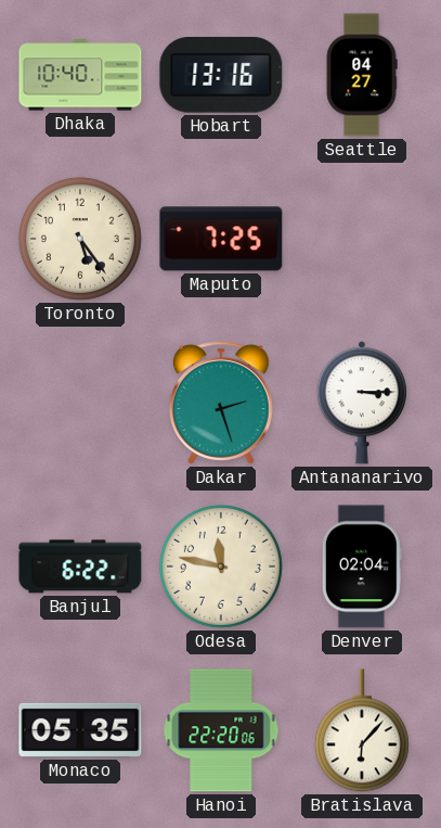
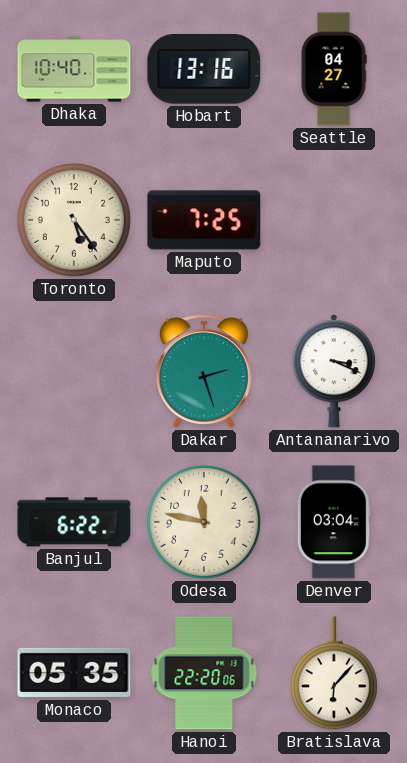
Antananarivo: 3:15 -> 3:19 (334, 371)
Denver: 02:04 -> 03:04 (334, 522)
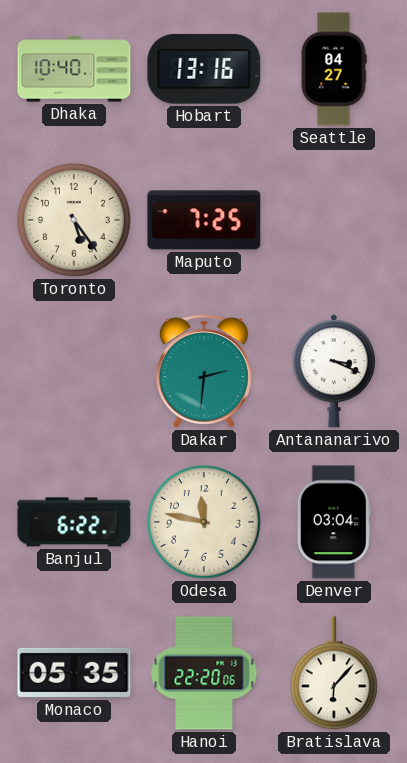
Dakar: 2:27 -> 2:31 (204, 371)
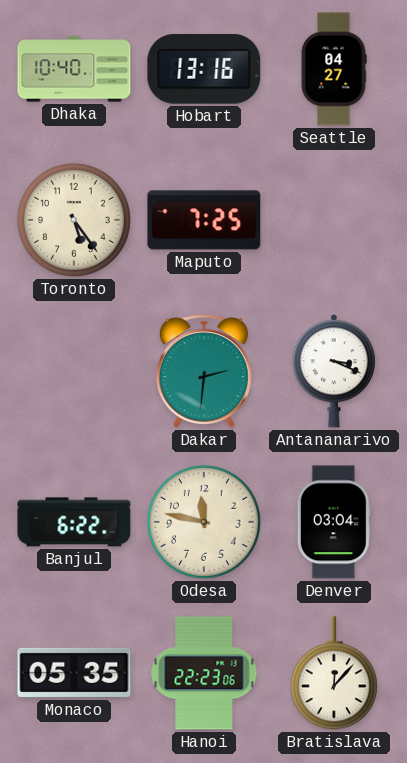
Hanoi: 22:20 -> 22:23 (204, 673)
Bratislava: 6:07 -> 12:07 (334, 673)
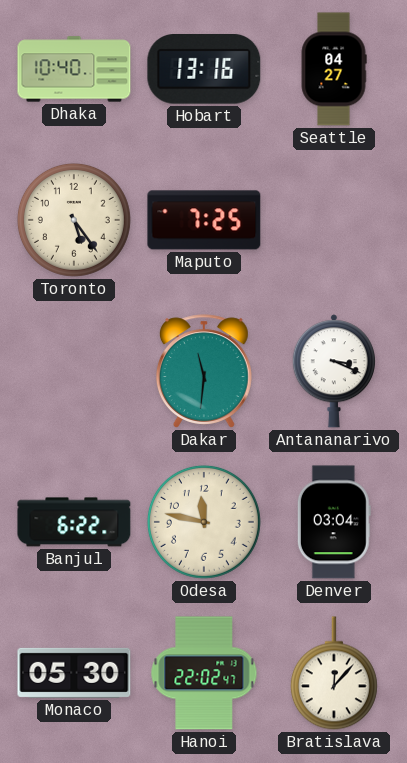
Dakar: 2:31 -> 11:31 (204, 371)
Monaco: 05:35 -> 05:30 (74, 673)
Hanoi: 22:23 -> 22:02 (204, 673)
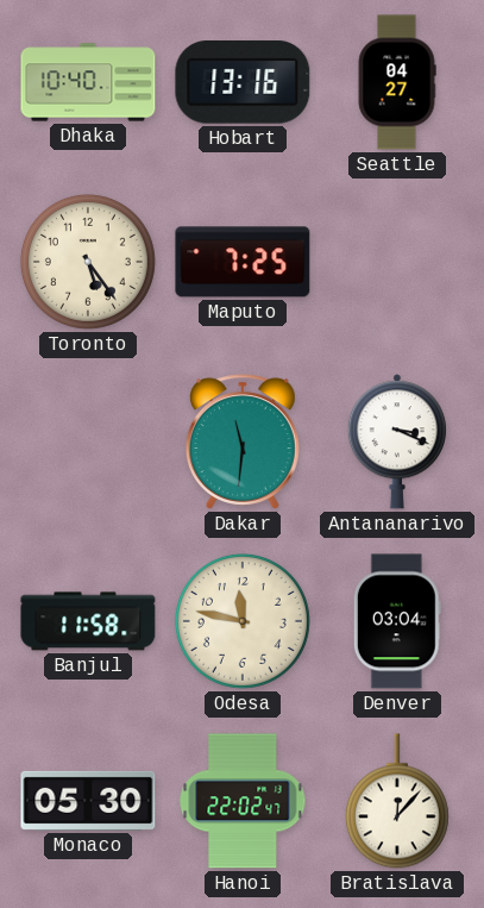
Banjul: 6:22 -> 11:58 (88, 621)
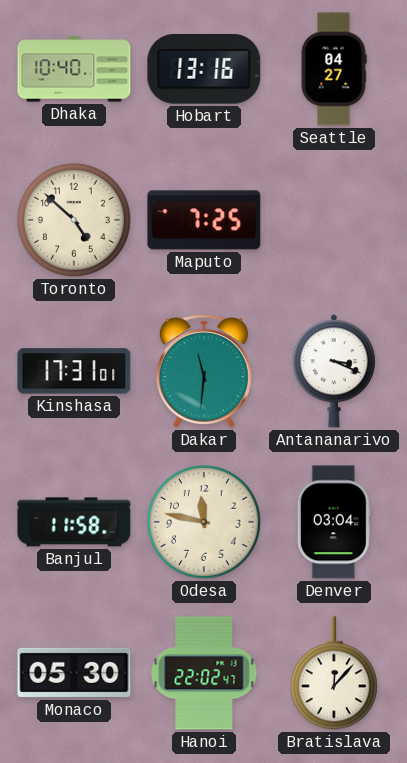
Toronto: 5:24 -> 4:52 (74, 220)
Kinshasa: none -> 17:31 (74, 371)
